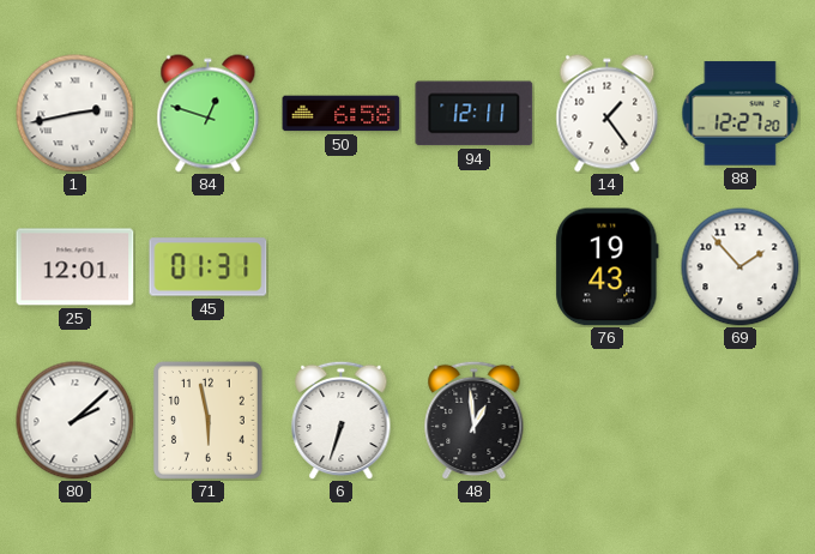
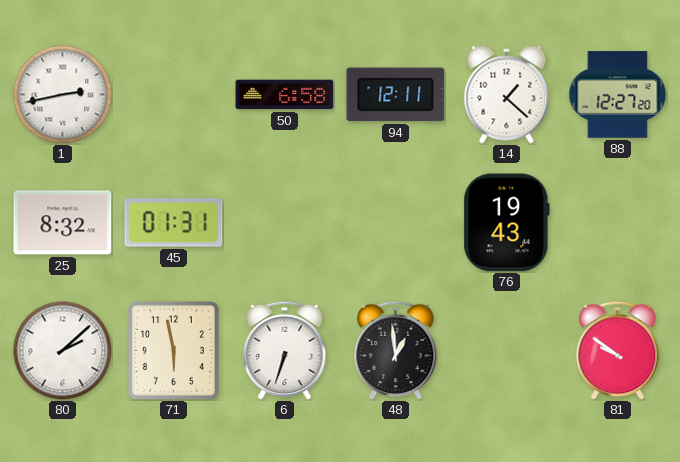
84: 12:48 -> none (209, 114)
14: 1:24 -> 1:22 (507, 95)
25: 12:01 -> 8:32 (63, 223)
69: 1:53 -> none (741, 267)
81: none -> 9:51 (618, 350)
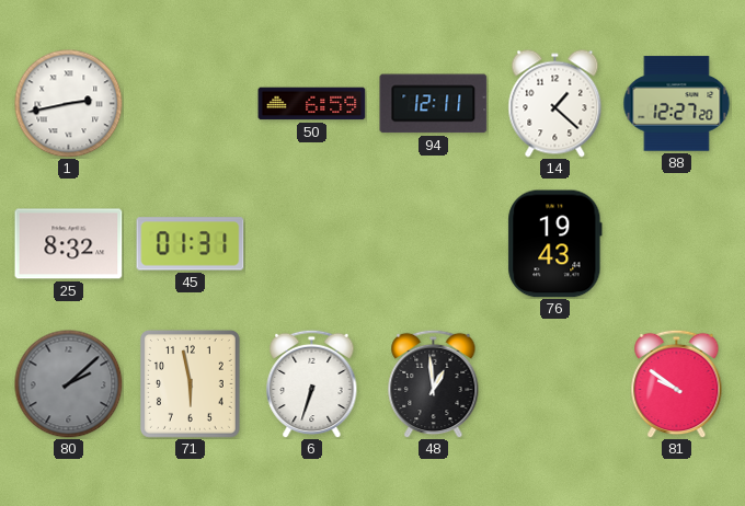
50: 6:58 -> 6:59 (312, 104)
80 dial: white -> grey (69, 384)
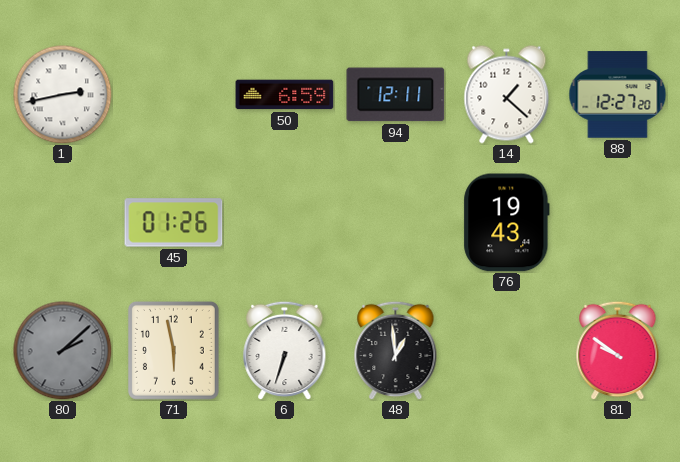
25: 8:32 -> none (69, 244)
45: 01:31 -> 01:26 (174, 223)
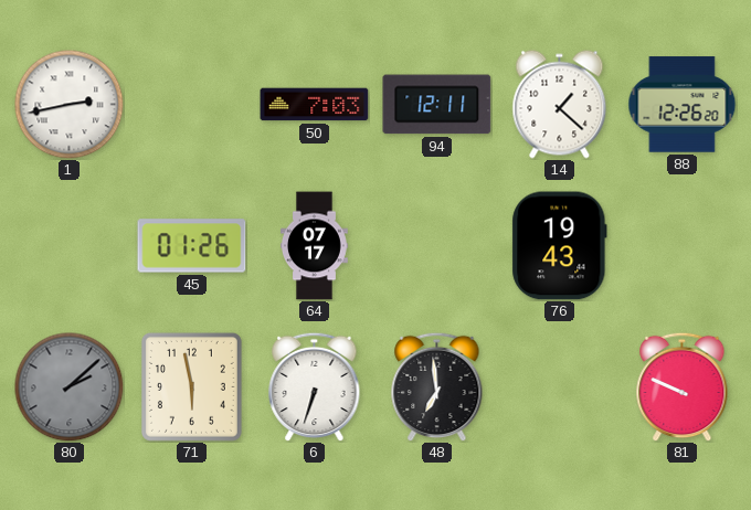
50: 6:59 -> 7:03 (315, 105)
88: 12:27 -> 12:26 (683, 105)
64: none -> 07:17 (314, 246)
48: 12:59 -> 6:59 (437, 386)
81: 9:51 -> 9:49 (683, 386)
